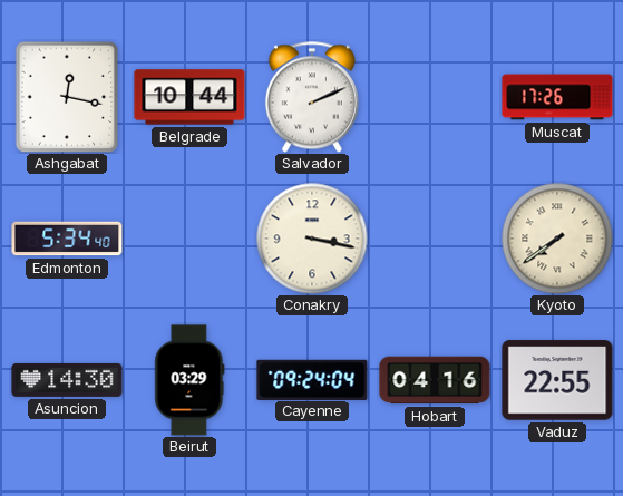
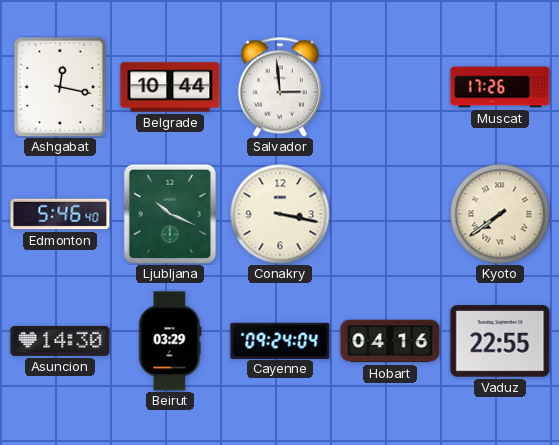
Salvador: 2:11 -> 2:59 (280, 87)
Edmonton: 5:34 -> 5:46 (60, 214)
Ljubljana: none -> 10:19 (170, 214)
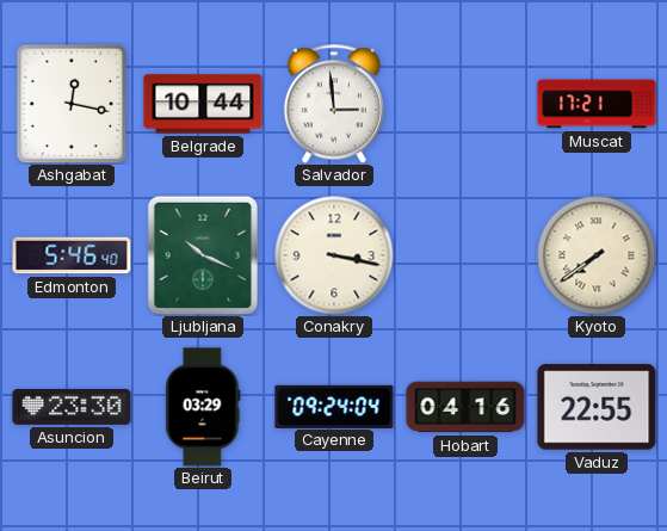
Muscat: 17:26 -> 17:21 (597, 104)
Asuncion: 14:30 -> 23:30 (72, 407)
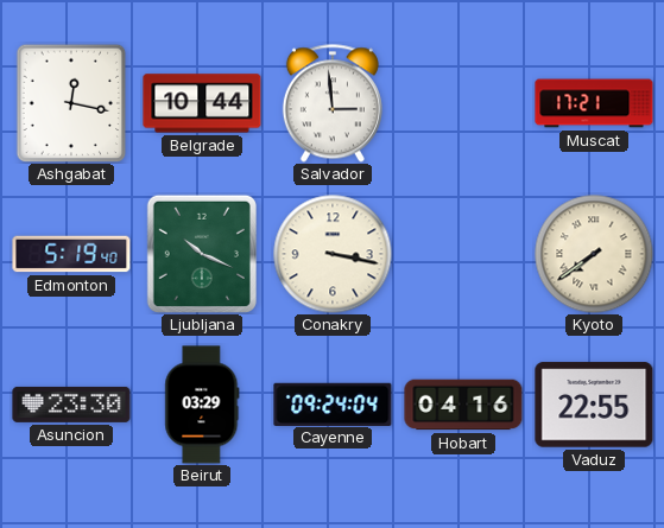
Edmonton: 5:46 -> 5:19 (71, 254)
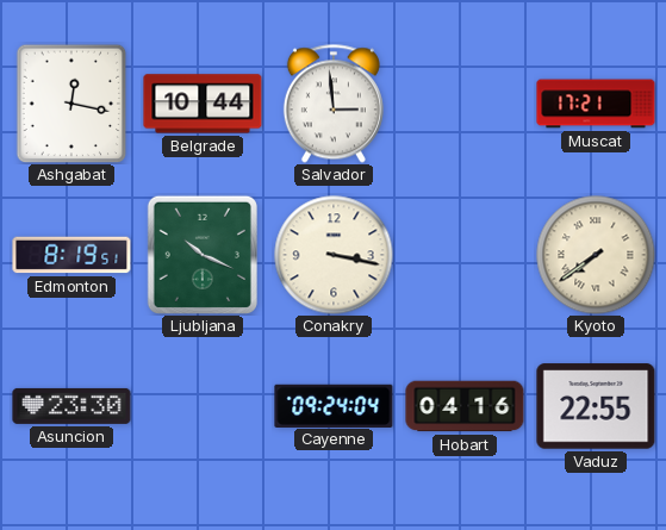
Edmonton: 5:19 -> 8:19 (71, 255)
Beirut: 03:29 -> none (202, 405)
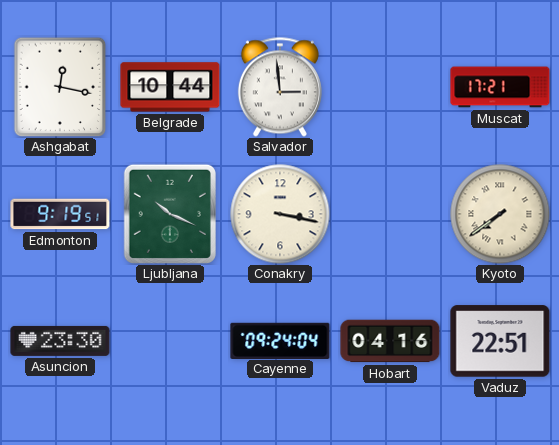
Edmonton: 8:19 -> 9:19 (60, 214)
Vaduz: 22:55 -> 22:51 (500, 341)
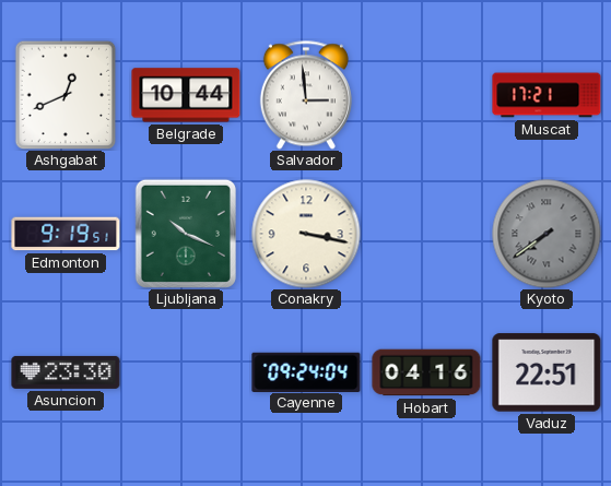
Ashgabat: 12:17 -> 12:41 (66, 95)
Kyoto dial: cream -> grey (547, 234)
